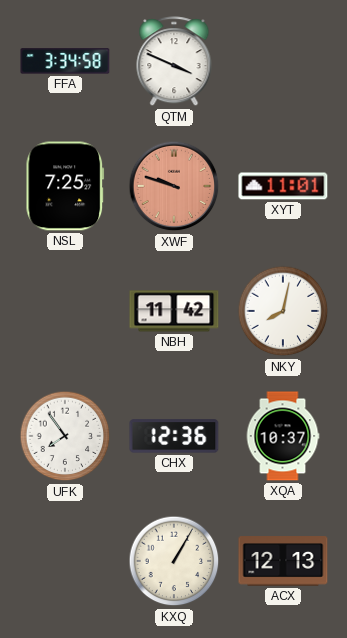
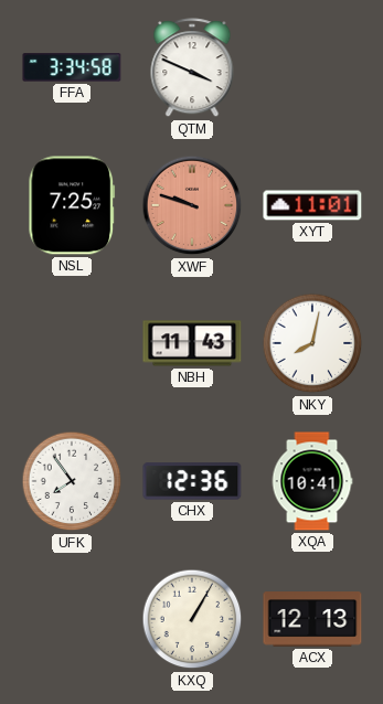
NBH: 11:42 -> 11:43 (192, 343)
XQA: 10:37 -> 10:41 (312, 481)
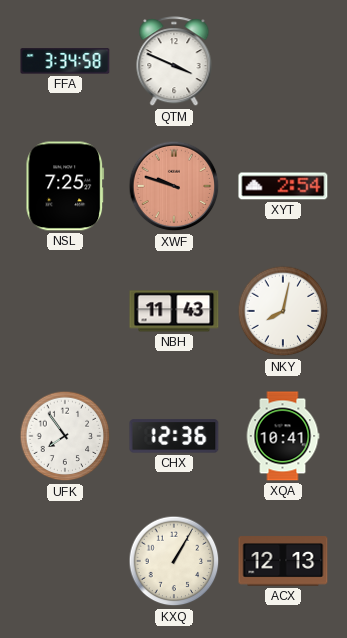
XYT: 11:01 -> 2:54 (283, 186)
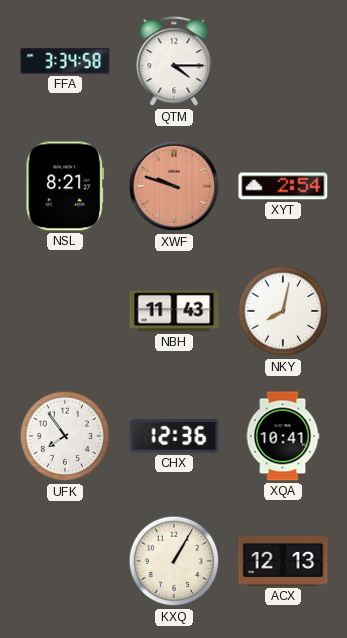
QTM: 3:49 -> 4:15 (174, 62)
NSL: 7:25 -> 8:21 (65, 186)
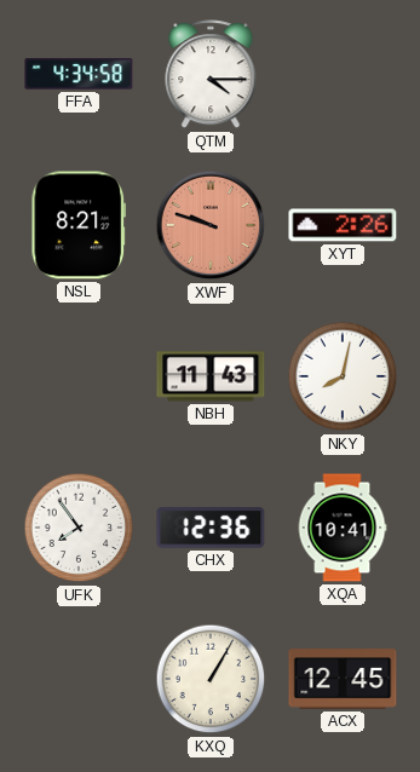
FFA: 3:34 -> 4:34 (79, 74)
XYT: 2:54 -> 2:26 (343, 225)
ACX: 12:13 -> 12:45 (343, 679)
